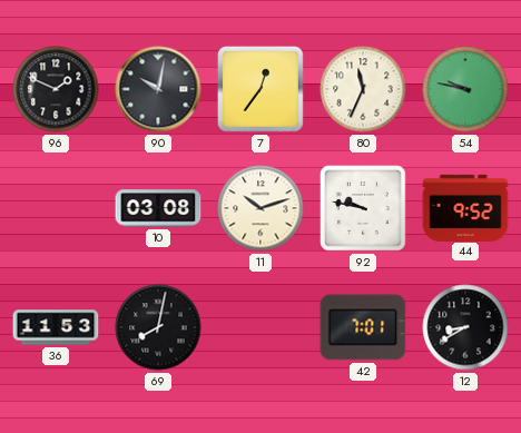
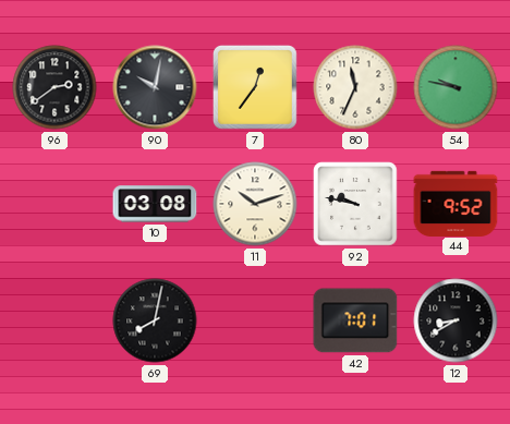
96: 1:49 -> 2:39 (54, 87)
36: 11:53 -> none (56, 327)
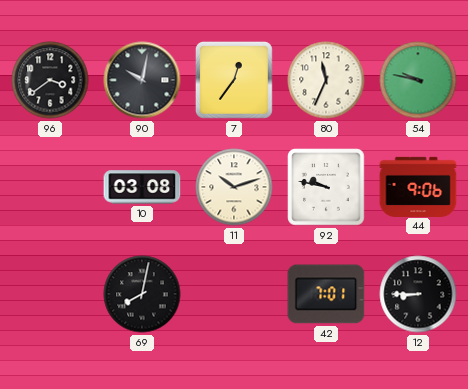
96: 2:39 -> 3:39 (50, 80)
44: 9:52 -> 9:06 (418, 186)
12: 8:40 -> 8:45 (418, 294)
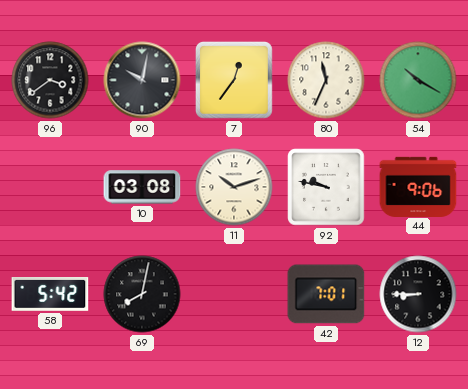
54: 9:47 -> 10:20 (418, 80)
58: none -> 5:42 (50, 295)
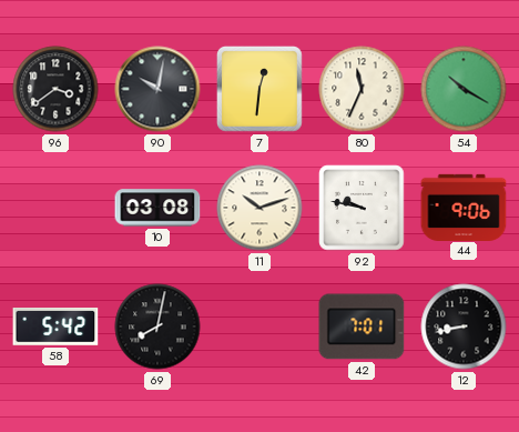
7: 12:36 -> 12:31 (259, 89)
12: 8:45 -> 8:43 (464, 326)
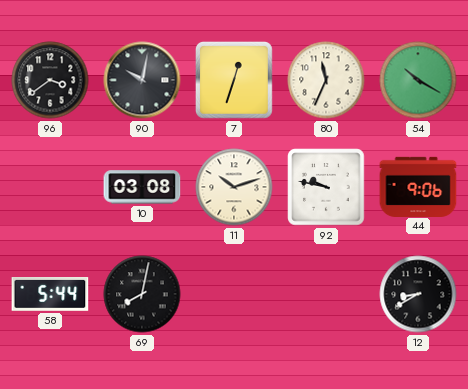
7: 12:31 -> 12:33 (234, 80)
58: 5:42 -> 5:44 (50, 295)
42: 7:01 -> none (362, 326)
12: 8:43 -> 8:40 (418, 294)
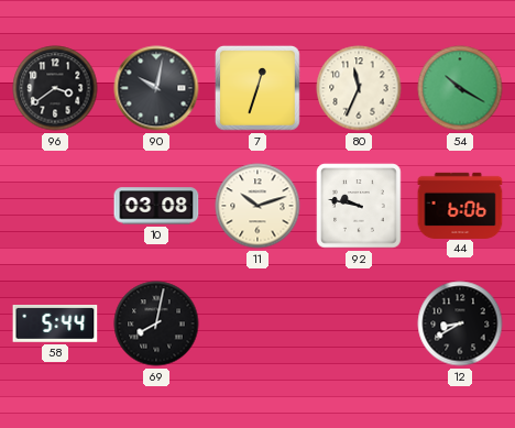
44: 9:06 -> 6:06 (460, 205)
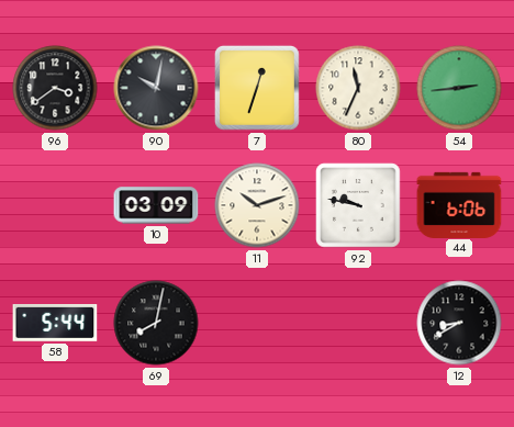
54: 10:20 -> 2:44 (459, 88)
10: 03:08 -> 03:09 (156, 205)
